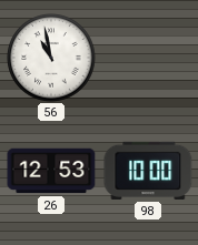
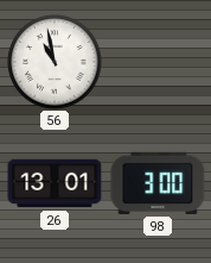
26: 12:53 -> 13:01 (55, 183)
98: 10:00 -> 3:00 (158, 183)
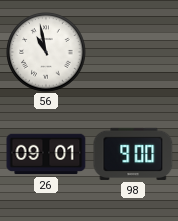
26: 13:01 -> 09:01 (46, 154)
98: 3:00 -> 9:00 (133, 154)
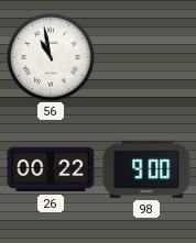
26: 09:01 -> 00:22 (51, 169)
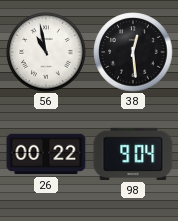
38: none -> 12:29 (133, 52)
98: 9:00 -> 9:04 (133, 154)
